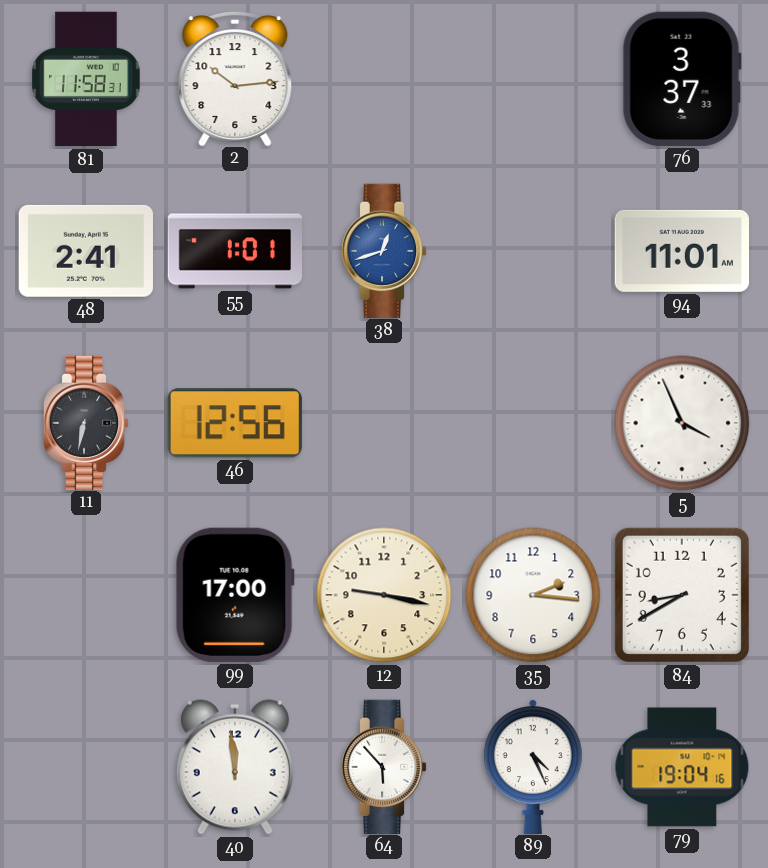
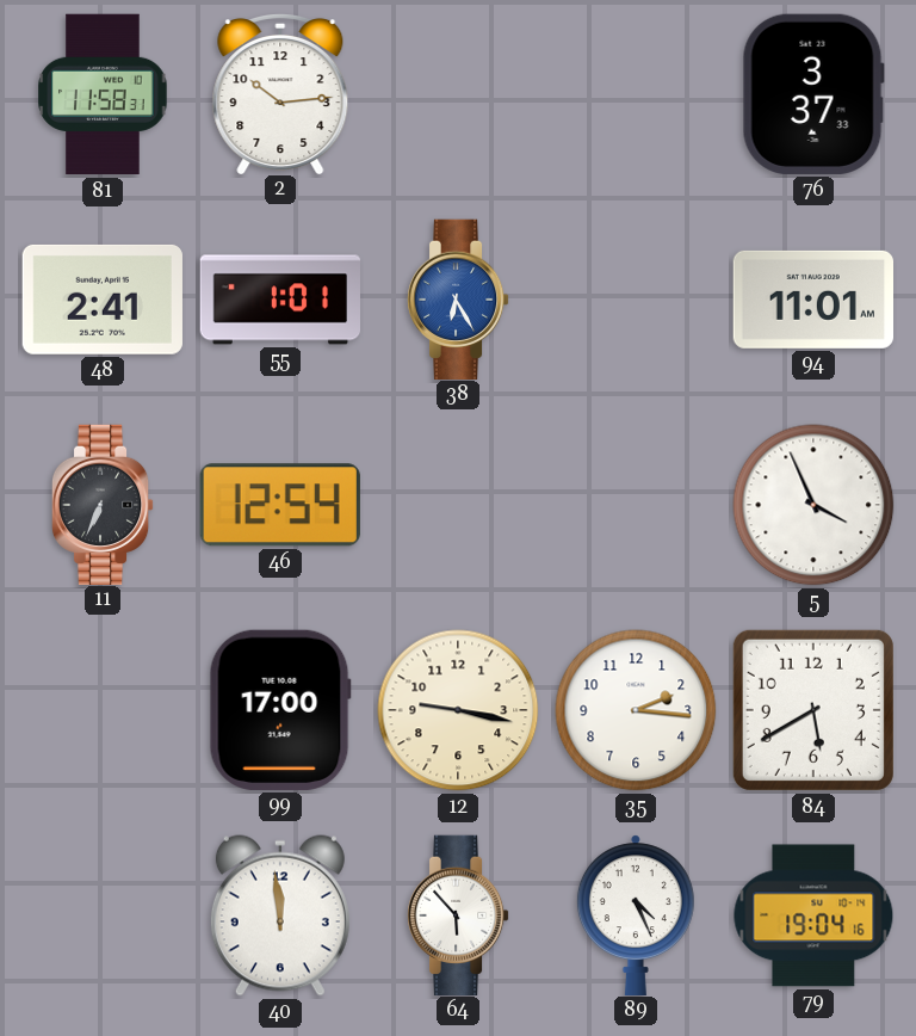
38: 12:42 -> 6:25 (458, 298)
11: 6:32 -> 6:34 (103, 504)
46: 12:56 -> 12:54 (280, 505)
84: 8:40 -> 5:40 (813, 710)
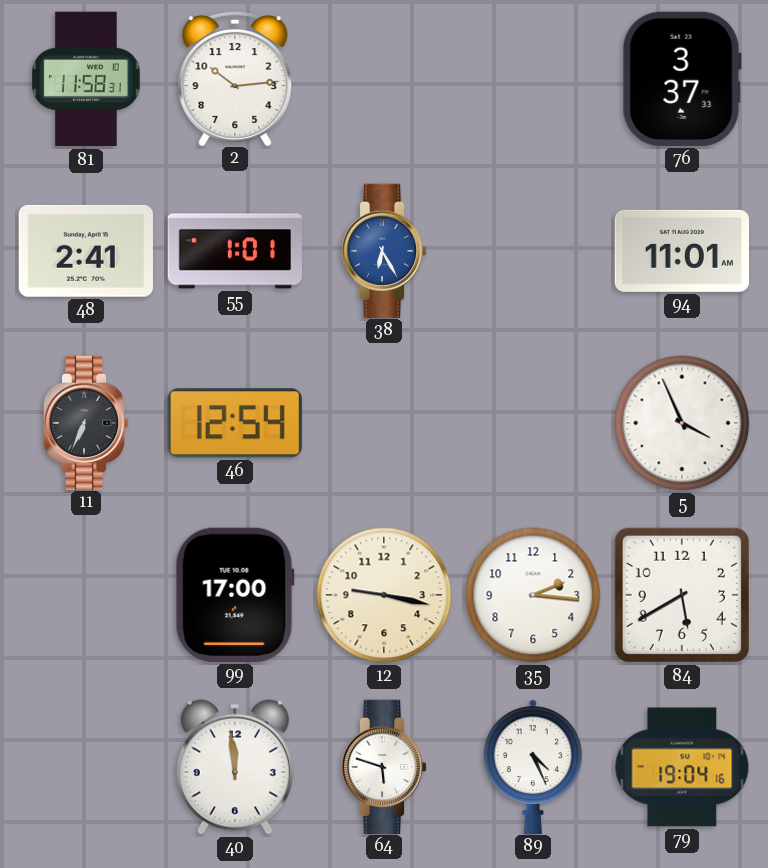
64: 5:53 -> 5:48 (384, 766)
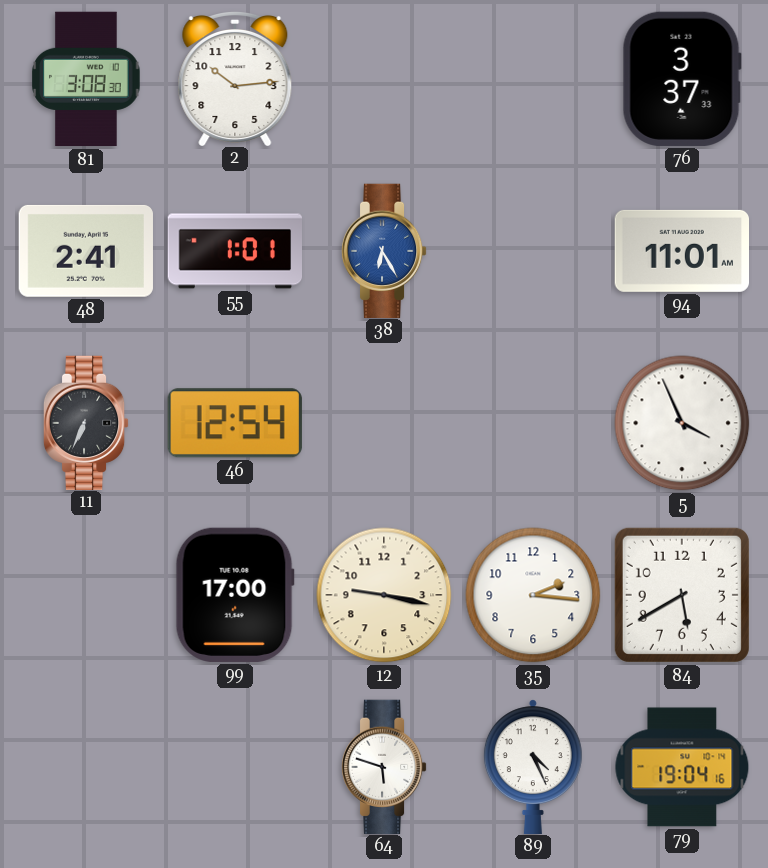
81: 11:58 -> 3:08 (86, 79)
40: 11:59 -> none (235, 767)
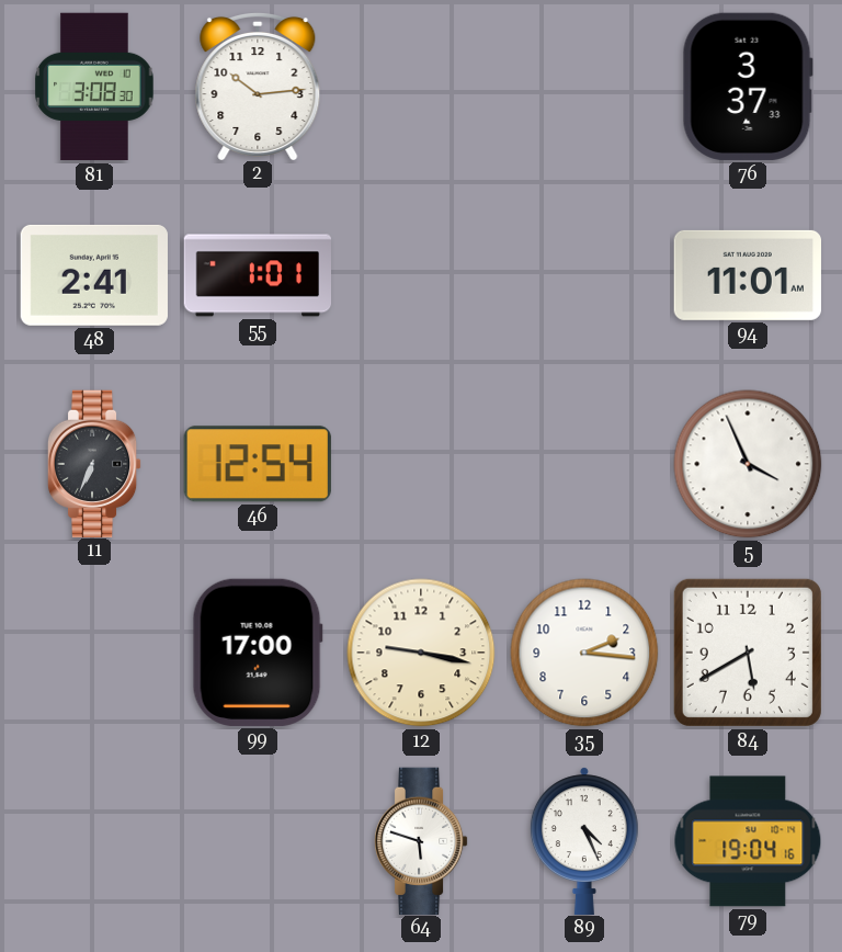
38: 6:25 -> none (384, 250)
